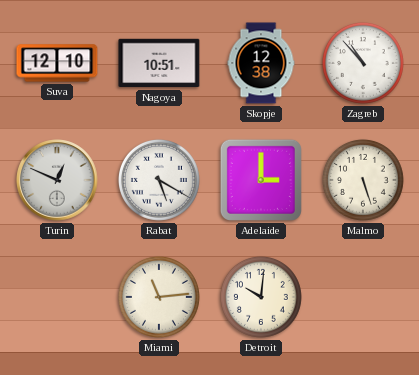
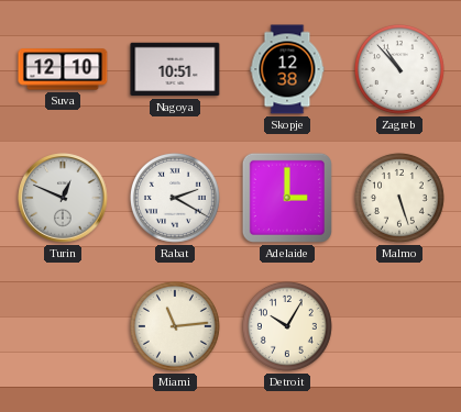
Rabat: 5:20 -> 2:20 (175, 198)
Detroit: 10:01 -> 10:05 (287, 326)
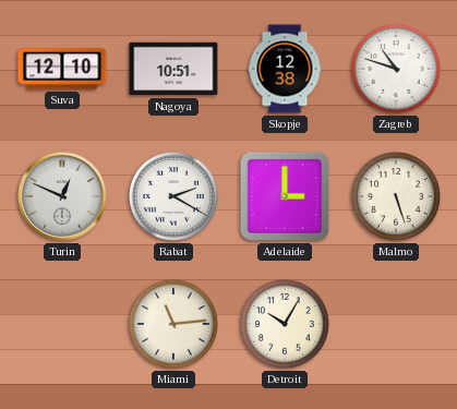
Zagreb: 10:53 -> 10:48 (396, 69)
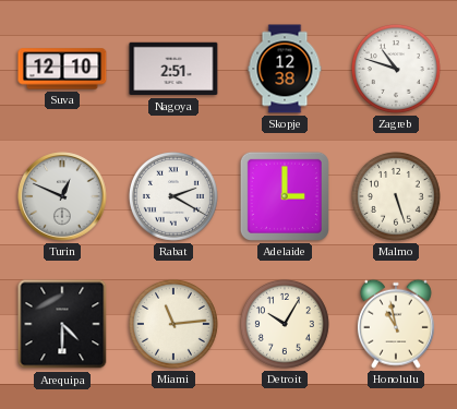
Nagoya: 10:51 -> 2:51 (173, 69)
Arequipa: none -> 4:30 (62, 324)
Honolulu: none -> 10:58 (396, 324)
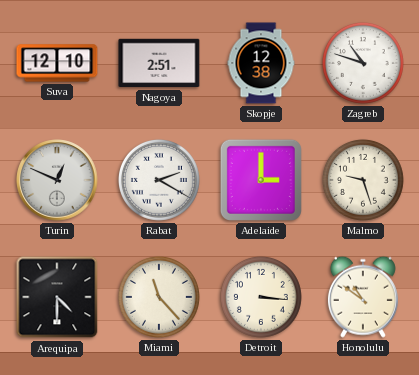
Malmo: 5:27 -> 9:27 (363, 180)
Miami: 11:14 -> 11:23 (159, 297)
Detroit: 10:05 -> 3:16 (261, 297)
Honolulu: 10:58 -> 10:51 (363, 297)
